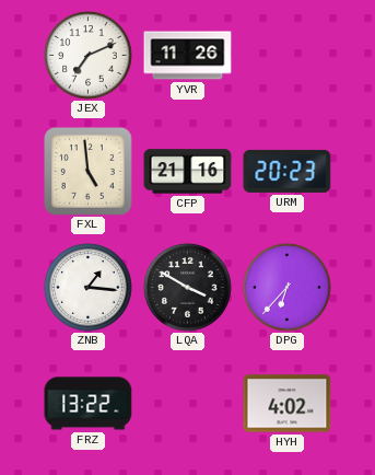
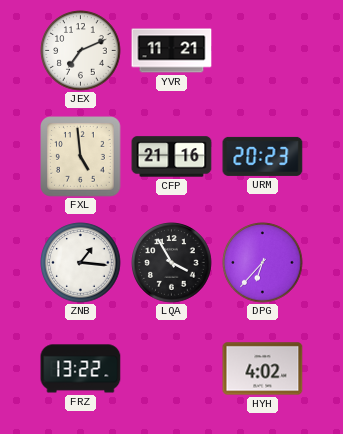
YVR: 11:26 -> 11:21 (172, 51)
LQA: 3:50 -> 3:55 (172, 263)
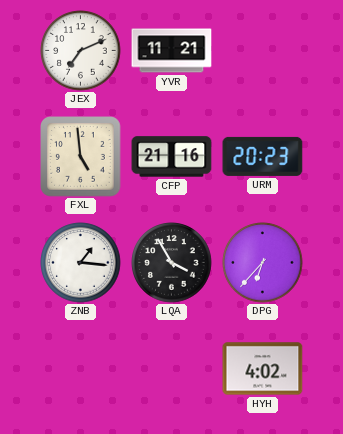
FRZ: 13:22 -> none (81, 369)
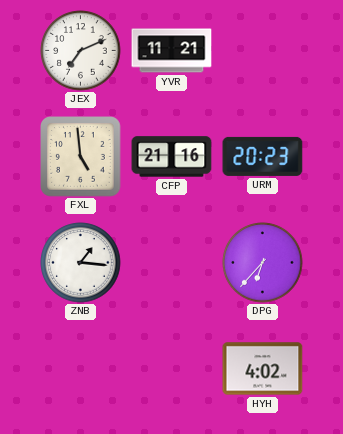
LQA: 3:55 -> none (172, 263)
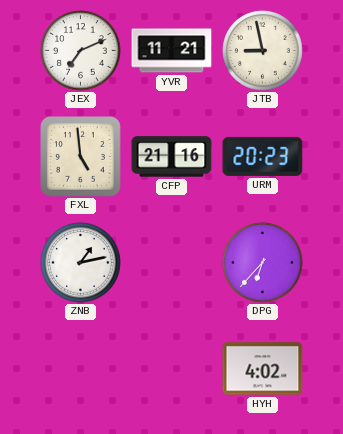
JTB: none -> 8:58 (263, 51)
ZNB: 1:16 -> 1:13 (81, 263)
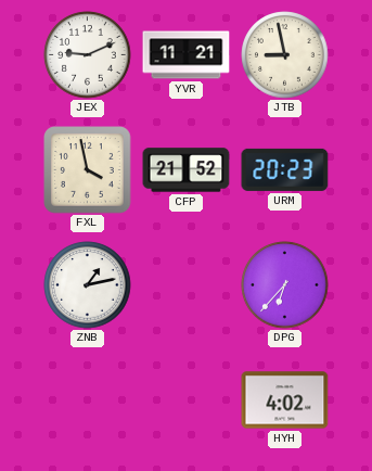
JEX: 7:11 -> 9:11 (88, 55)
FXL: 4:59 -> 3:58 (88, 170)
CFP: 21:16 -> 21:52 (187, 170)
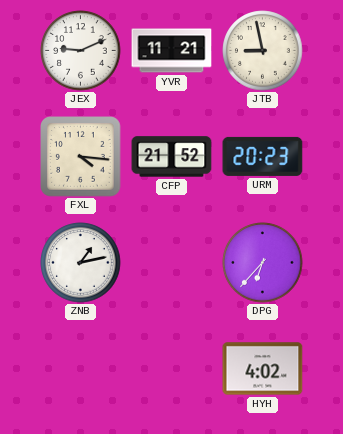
FXL: 3:58 -> 4:16 (81, 157)
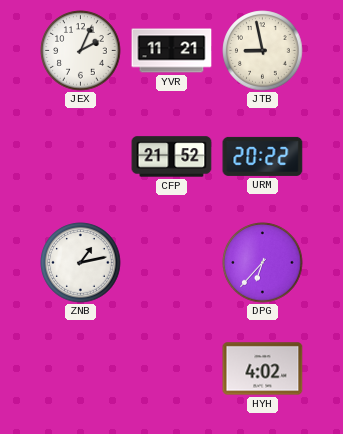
JEX: 9:11 -> 2:04 (81, 51)
FXL: 4:16 -> none (81, 157)
URM: 20:23 -> 20:22 (263, 156)
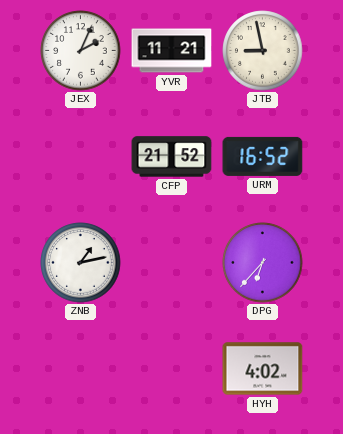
URM: 20:22 -> 16:52 (263, 156)
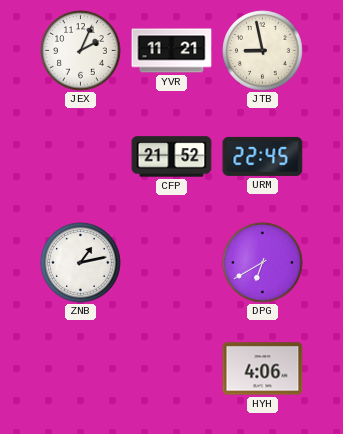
URM: 16:52 -> 22:45 (263, 156)
DPG: 6:37 -> 6:40 (263, 263)
HYH: 4:02 -> 4:06 (263, 369)
